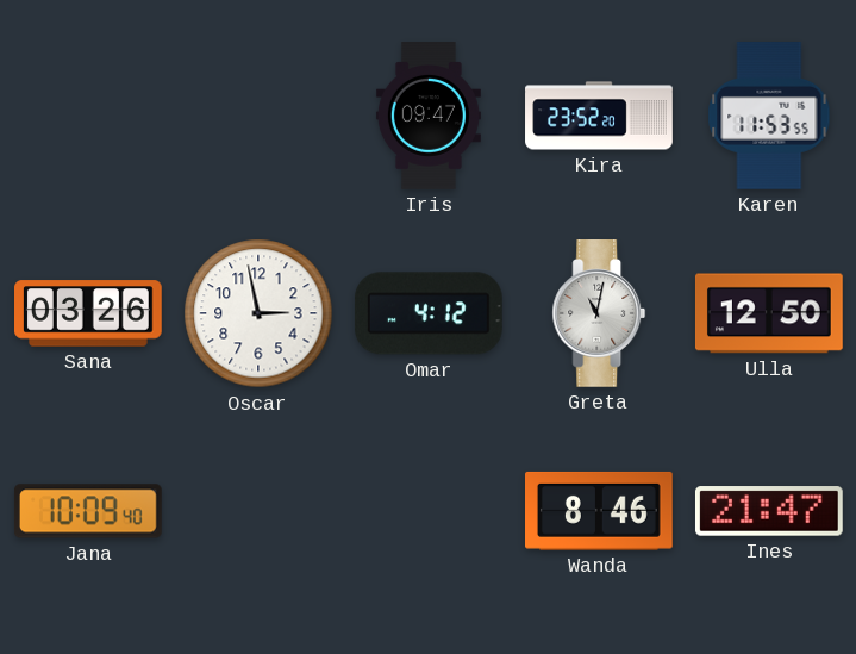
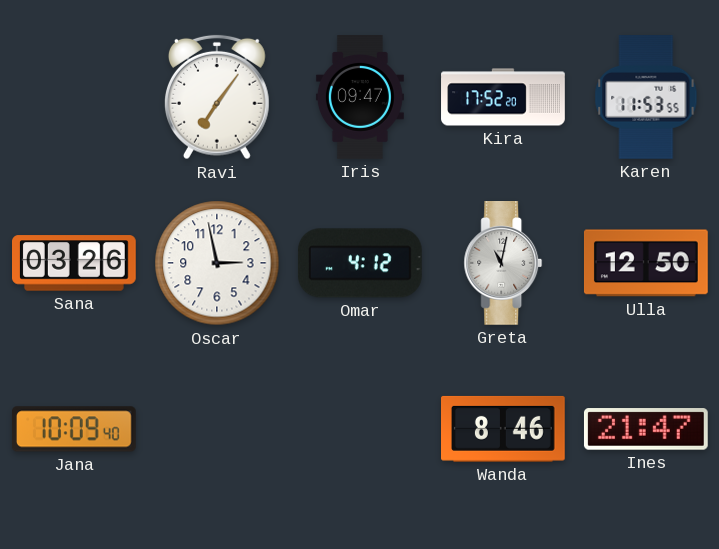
Ravi: none -> 7:06 (217, 97)
Kira: 23:52 -> 17:52 (503, 97)
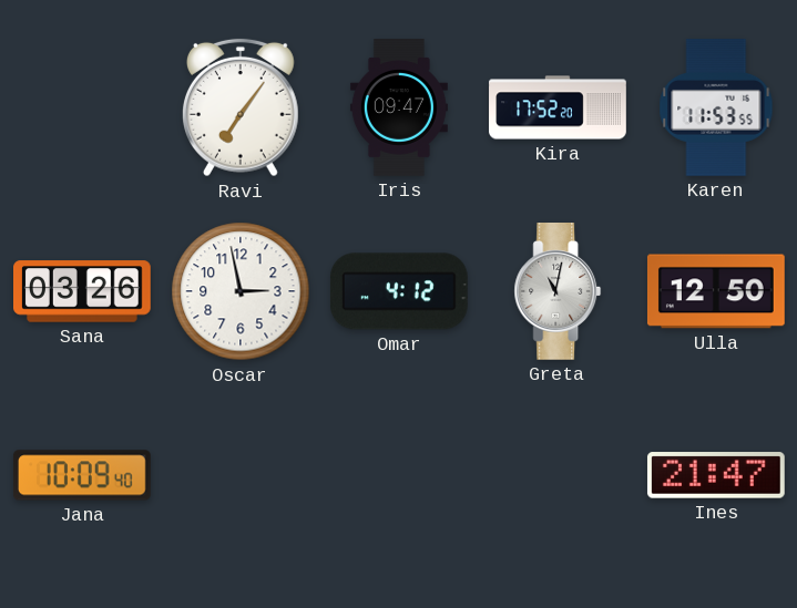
Wanda: 8:46 -> none (504, 429)
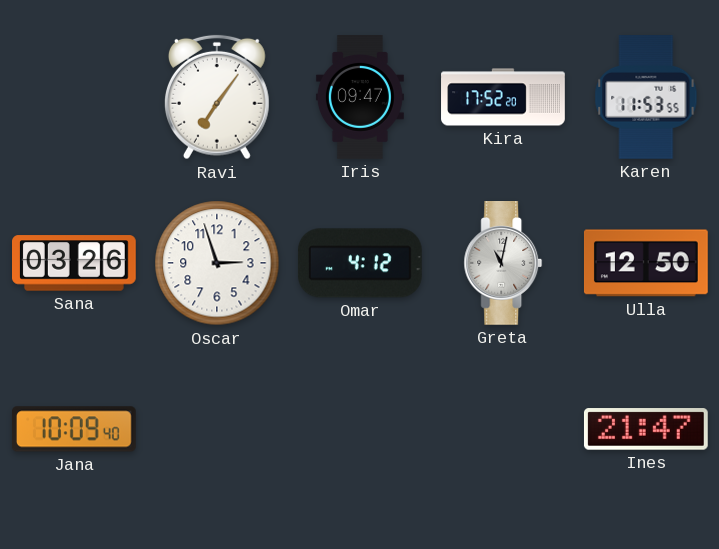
Oscar: 2:58 -> 2:57 (217, 263)
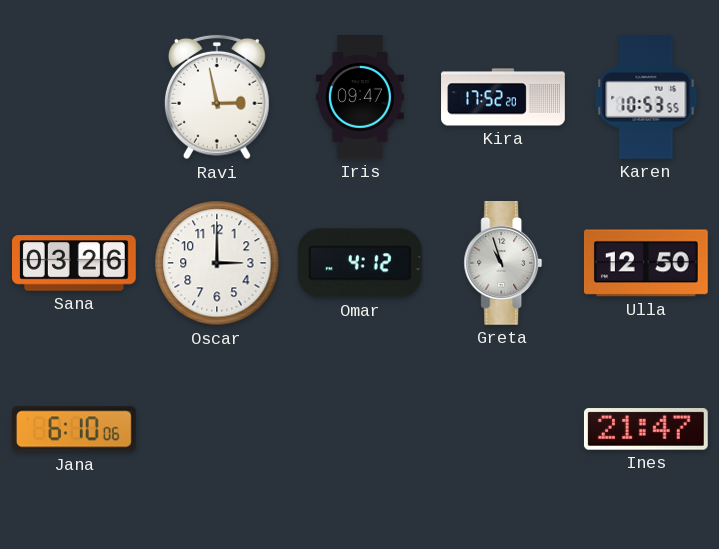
Ravi: 7:06 -> 2:58 (217, 97)
Karen: 11:53 -> 10:53 (646, 98)
Oscar: 2:57 -> 3:00 (217, 263)
Greta: 11:02 -> 10:57 (503, 264)
Jana: 10:09 -> 6:10 (74, 429)
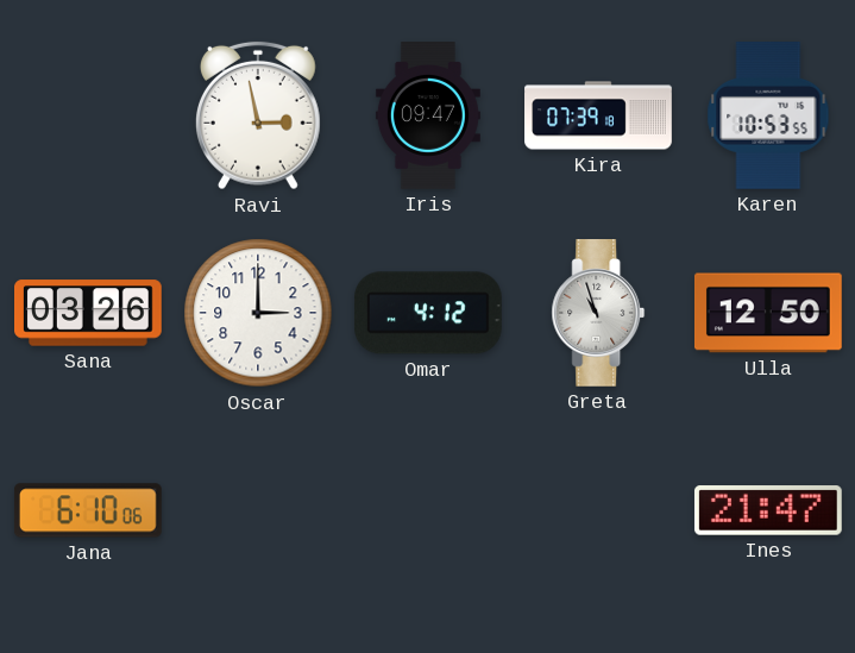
Kira: 17:52 -> 07:39 (598, 115)
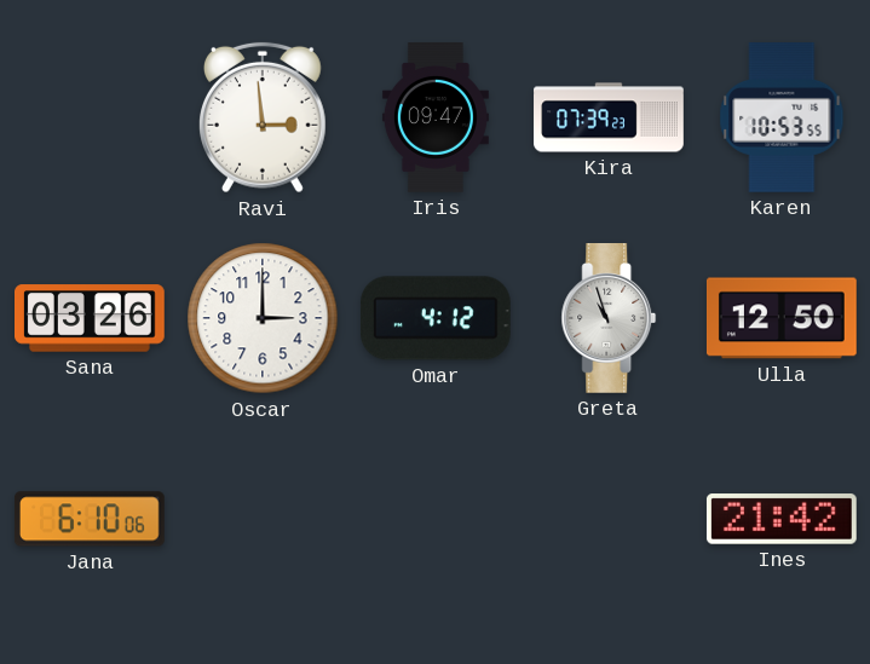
Ravi: 2:58 -> 2:59 (263, 117)
Kira: 07:39:18 -> 07:39:23 (609, 117)
Ines: 21:47 -> 21:42 (782, 519)
